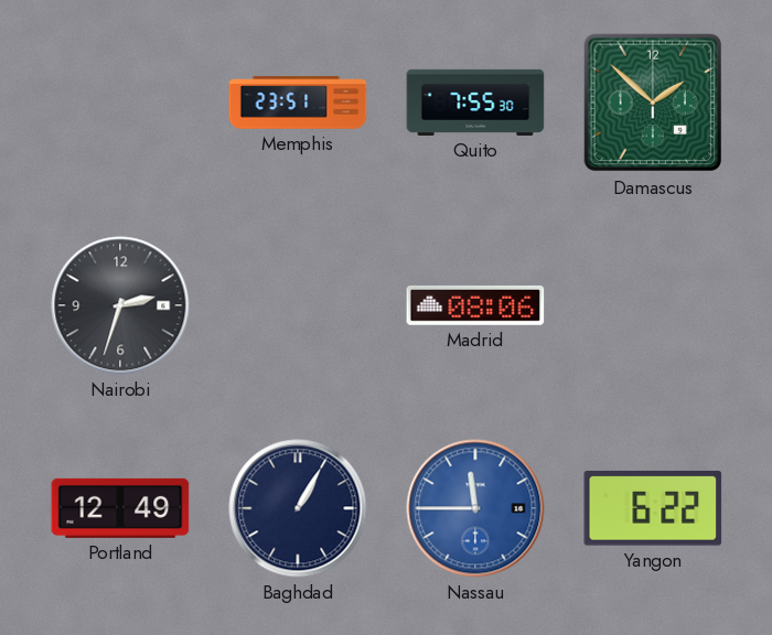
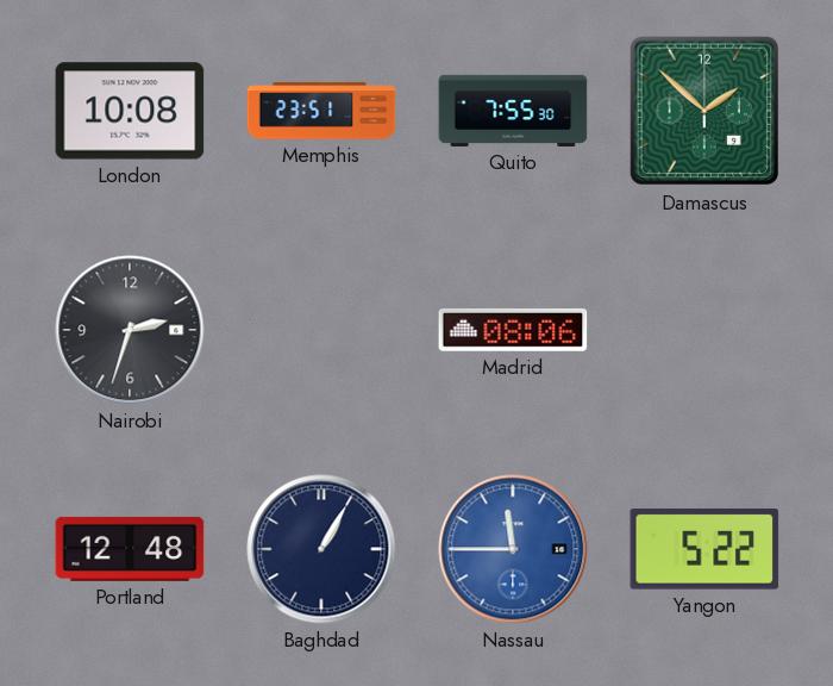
London: none -> 10:08 (130, 111)
Portland: 12:49 -> 12:48 (130, 549)
Yangon: 6:22 -> 5:22 (704, 550)
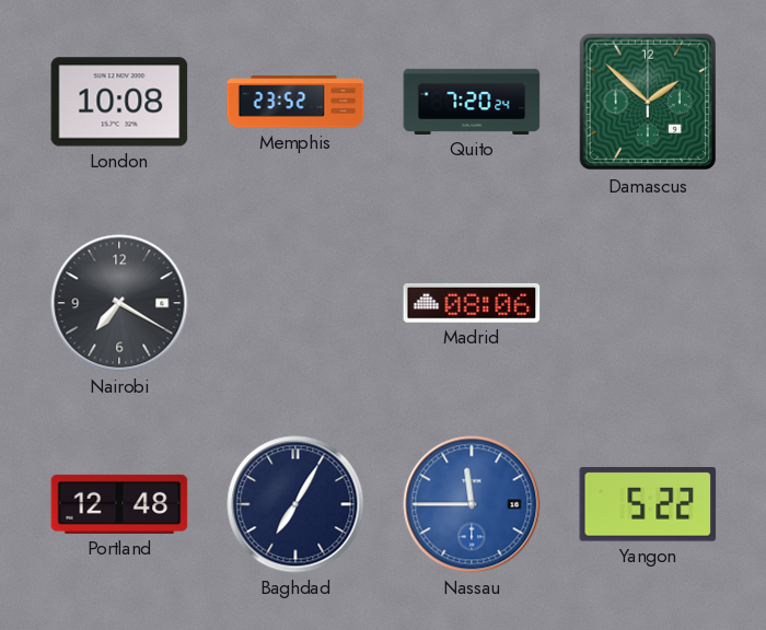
Memphis: 23:51 -> 23:52 (295, 102)
Quito: 7:55 -> 7:20 (472, 102)
Nairobi: 2:33 -> 7:20 (119, 303)
Baghdad: 1:05 -> 7:05 (295, 504)
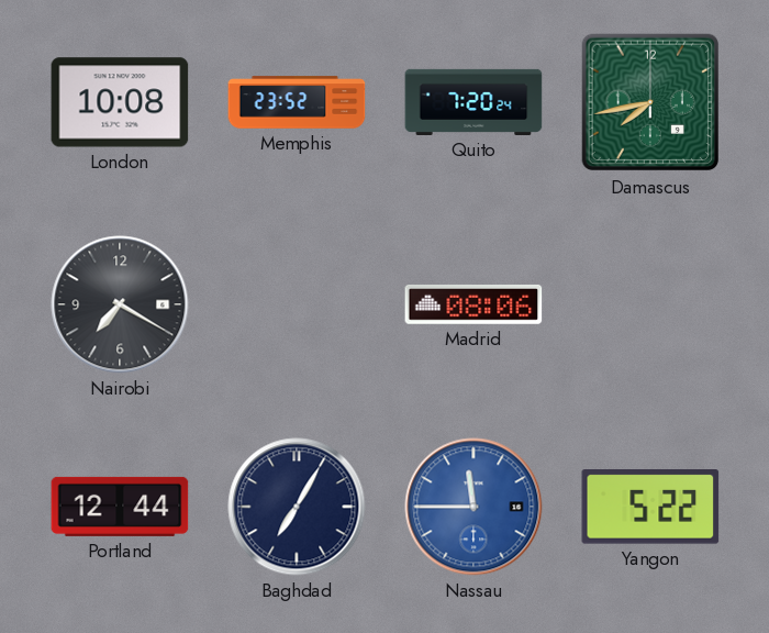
Damascus: 1:52 -> 7:43 (650, 102)
Portland: 12:48 -> 12:44 (120, 507)
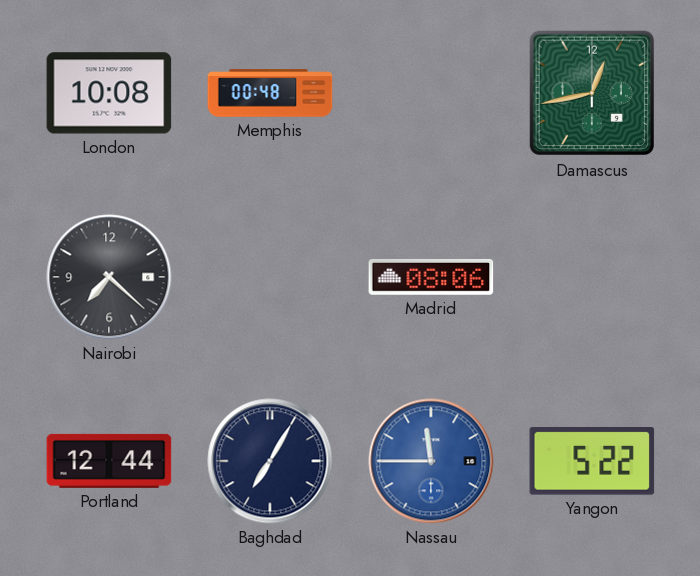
Memphis: 23:52 -> 00:48 (270, 93)
Quito: 7:20 -> none (473, 102)
Damascus: 7:43 -> 12:43 (592, 93)
Nairobi: 7:20 -> 7:22 (109, 277)
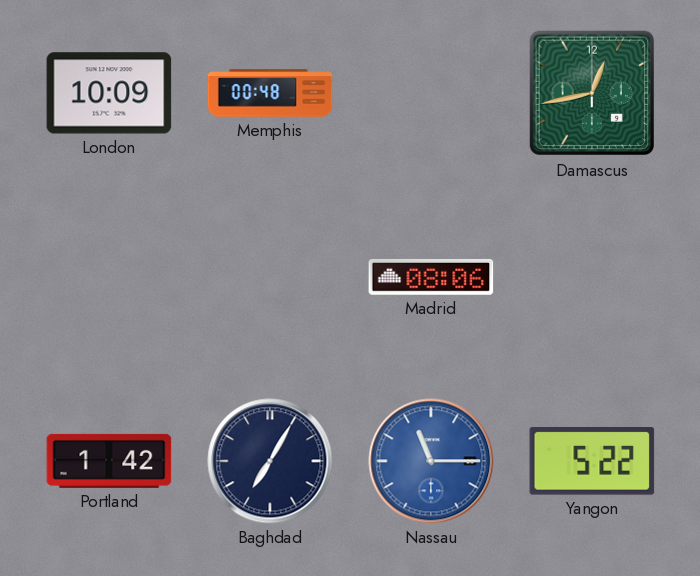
London: 10:08 -> 10:09 (109, 93)
Nairobi: 7:22 -> none (109, 277)
Portland: 12:44 -> 1:42 (109, 461)
Nassau: 11:45 -> 11:15 (431, 461)
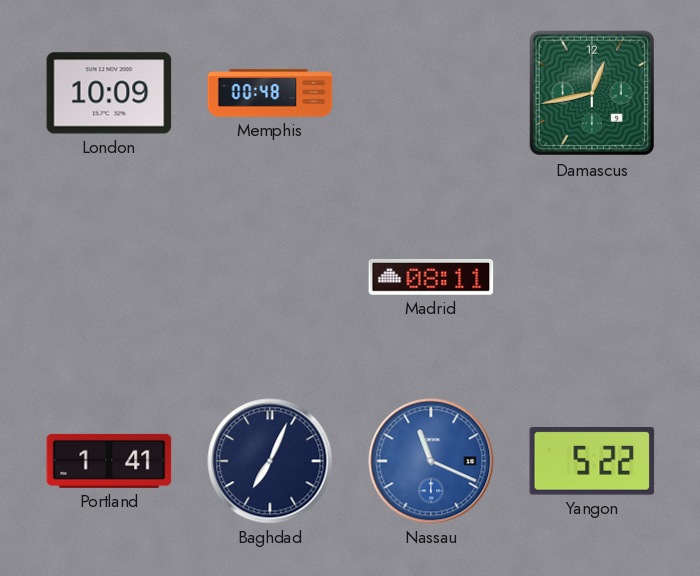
Madrid: 08:06 -> 08:11 (431, 277)
Portland: 1:42 -> 1:41 (109, 461)
Baghdad: 7:05 -> 7:04 (270, 461)
Nassau: 11:15 -> 11:19 (431, 461)
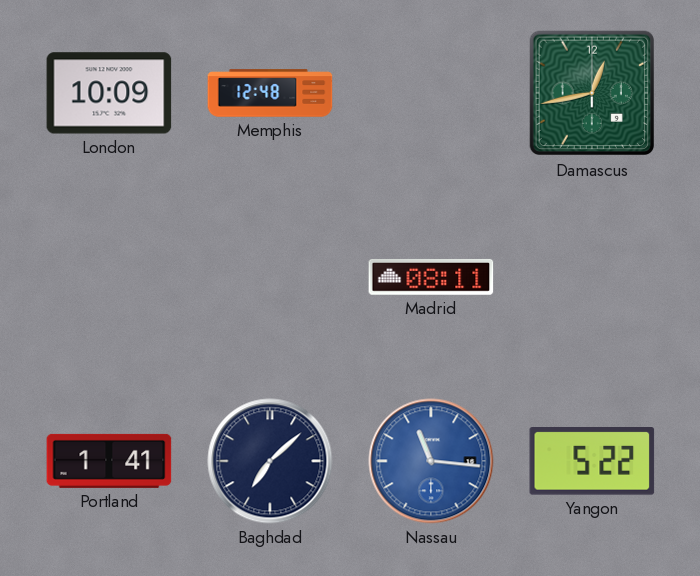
Memphis: 00:48 -> 12:48 (270, 93)
Baghdad: 7:04 -> 7:08 (270, 461)
Nassau: 11:19 -> 11:16 (431, 461)
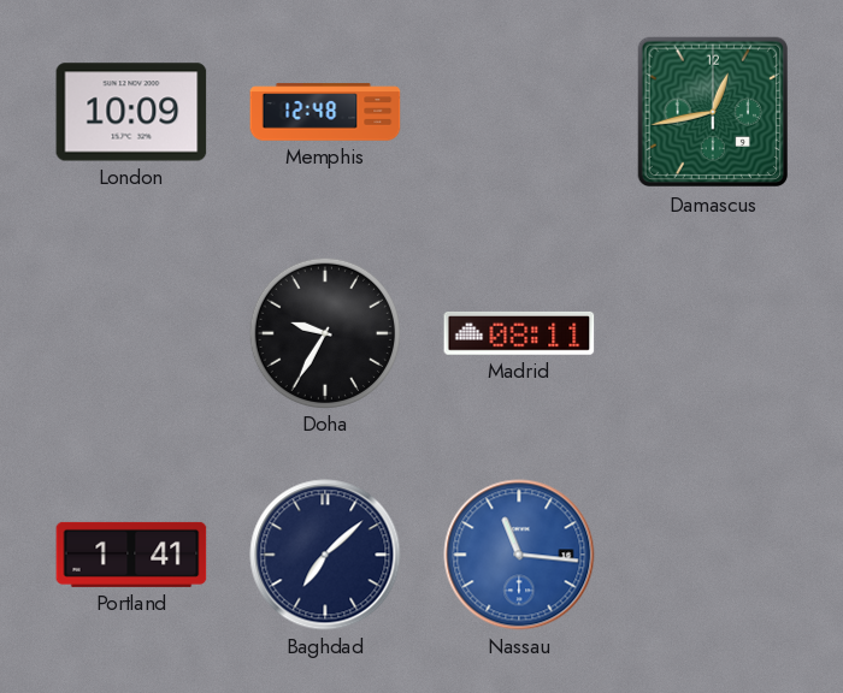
Doha: none -> 9:35 (324, 332)
Yangon: 5:22 -> none (592, 462)
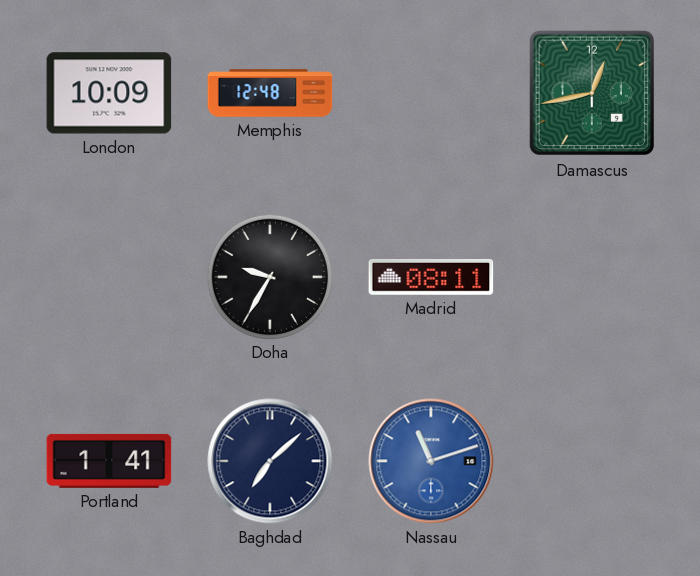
Nassau: 11:16 -> 11:12 (431, 461)
